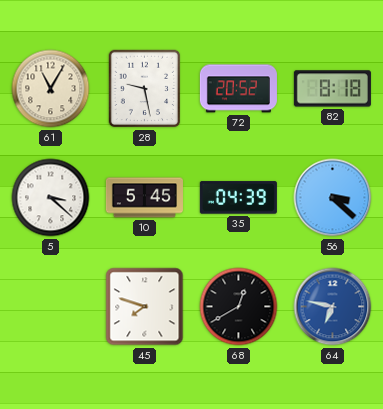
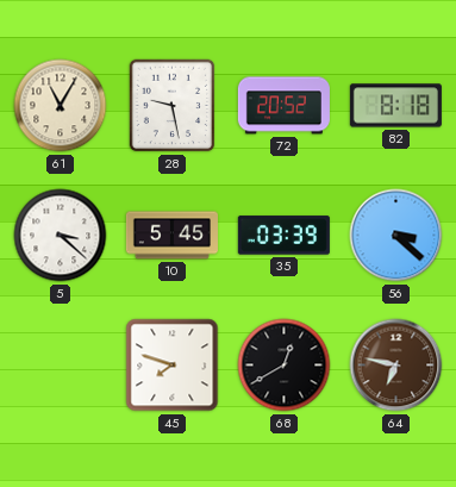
35: 04:39 -> 03:39 (283, 236)
64 dial: blue -> brown (396, 366)
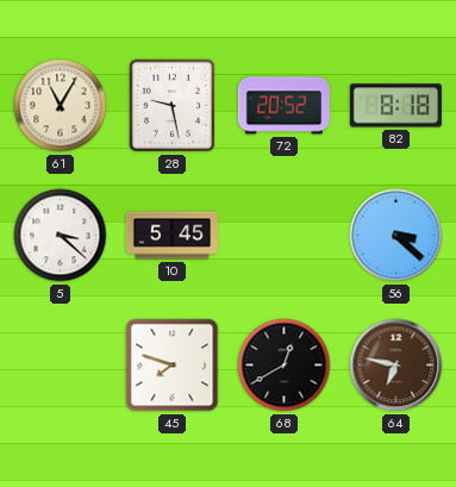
35: 03:39 -> none (283, 236)
